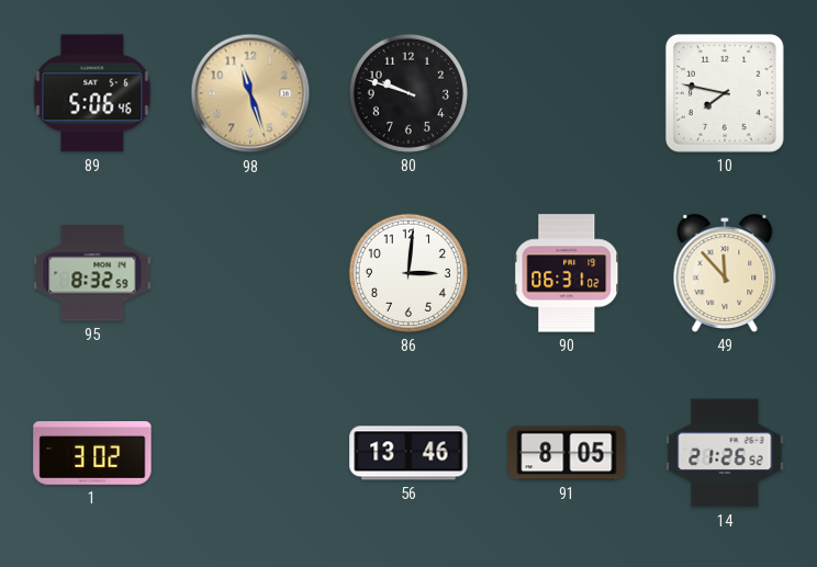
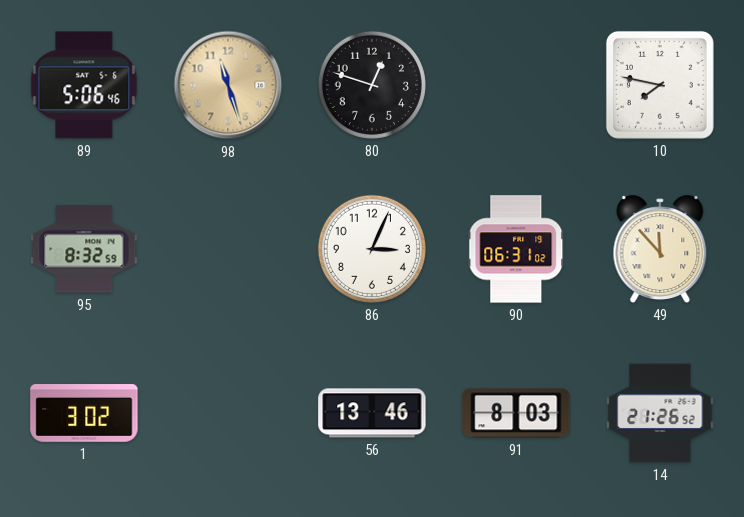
80: 9:48 -> 12:48 (372, 85)
86: 3:01 -> 3:04 (372, 249)
91: 8:05 -> 8:03 (516, 413)
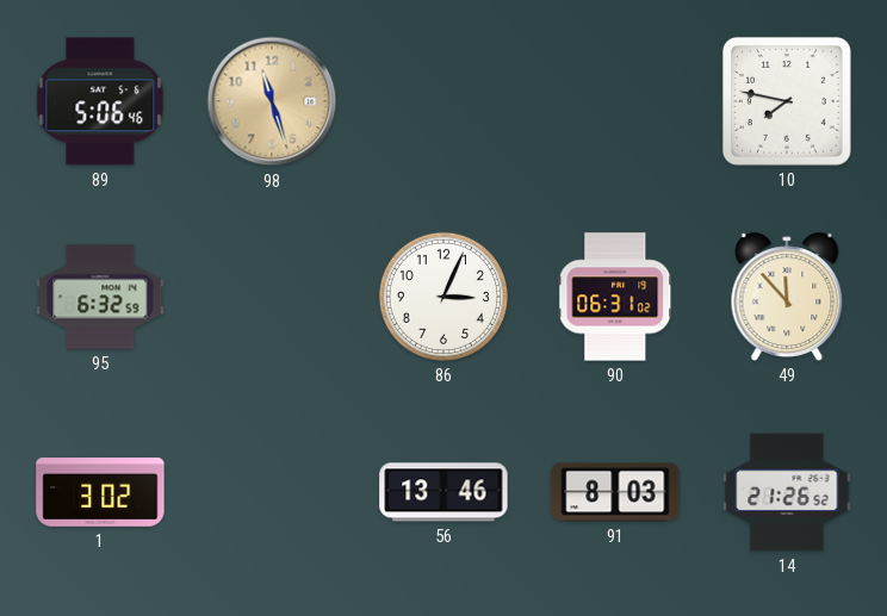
80: 12:48 -> none (372, 85)
95: 8:32 -> 6:32 (100, 297)
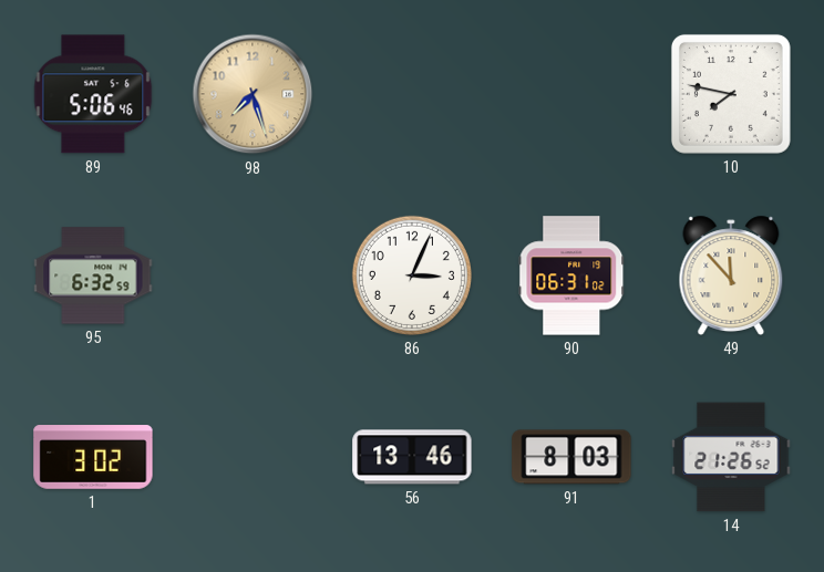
98: 11:27 -> 7:27 (253, 94)
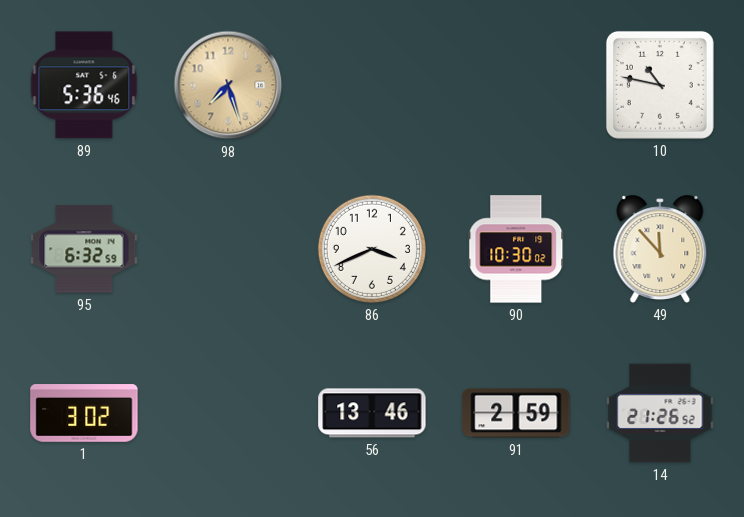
89: 5:06 -> 5:36 (84, 85)
10: 7:47 -> 10:47 (660, 85)
86: 3:04 -> 3:41 (372, 249)
90: 06:31 -> 10:30 (516, 249)
91: 8:03 -> 2:59 (516, 413)
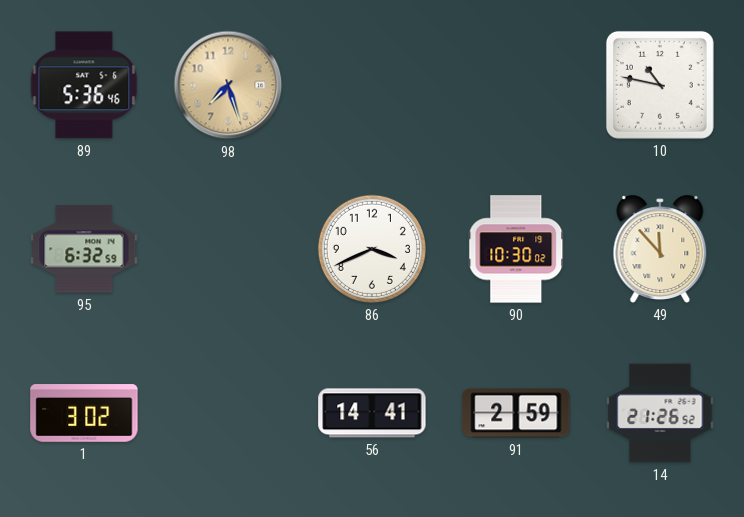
56: 13:46 -> 14:41 (372, 413)
